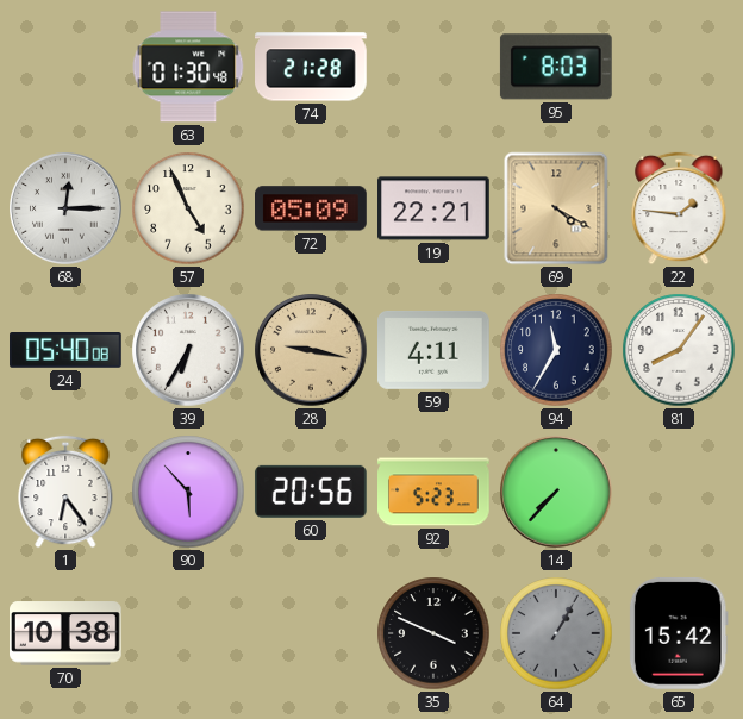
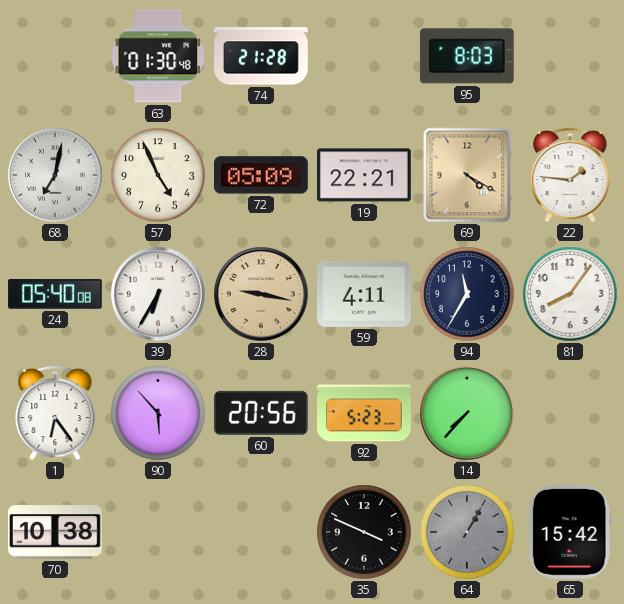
68: 12:15 -> 7:02 (55, 175)
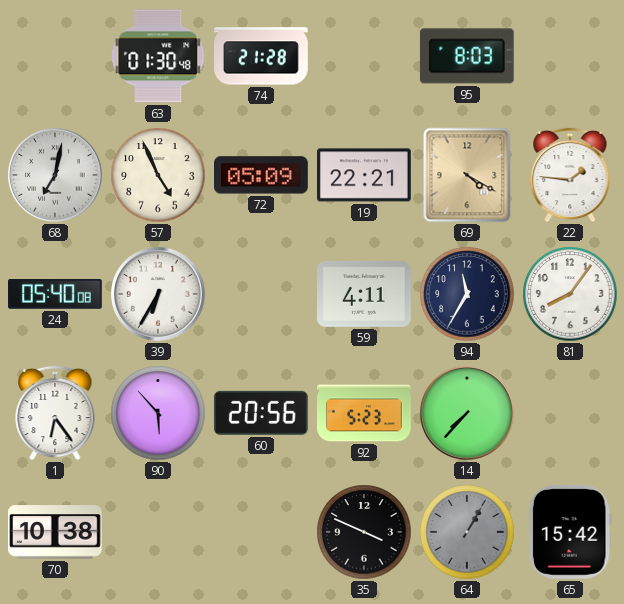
28: 9:17 -> none (261, 294)
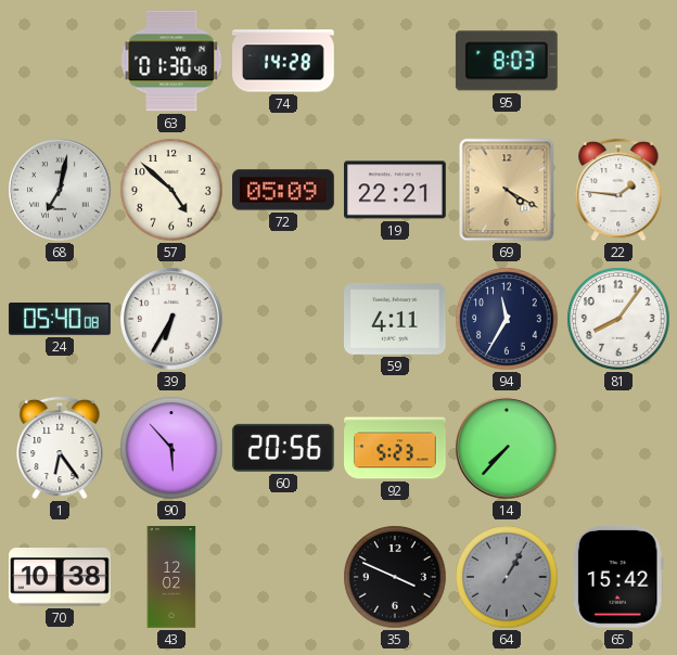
74: 21:28 -> 14:28 (284, 61)
57: 4:56 -> 4:52 (171, 190)
43: none -> 12:02 (171, 577)
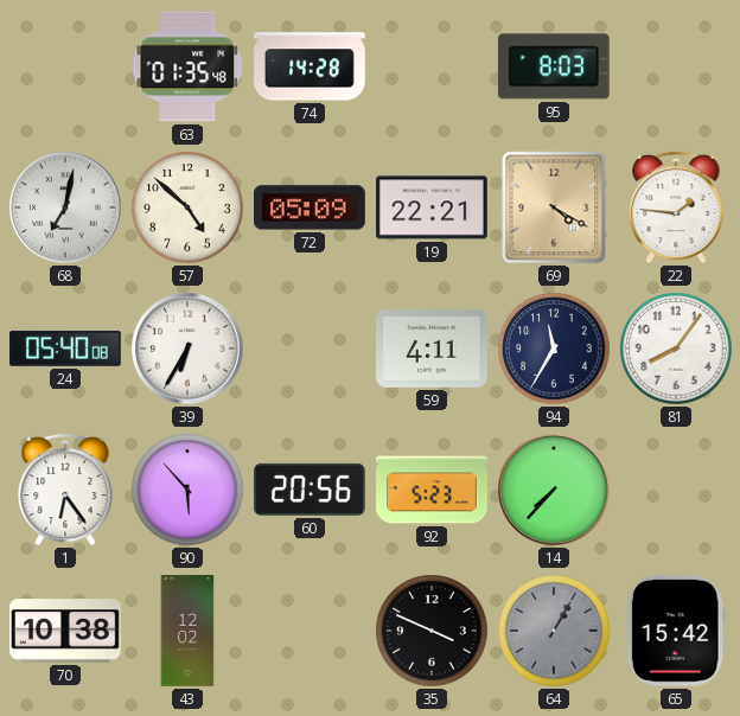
63: 01:30 -> 01:35 (187, 66)
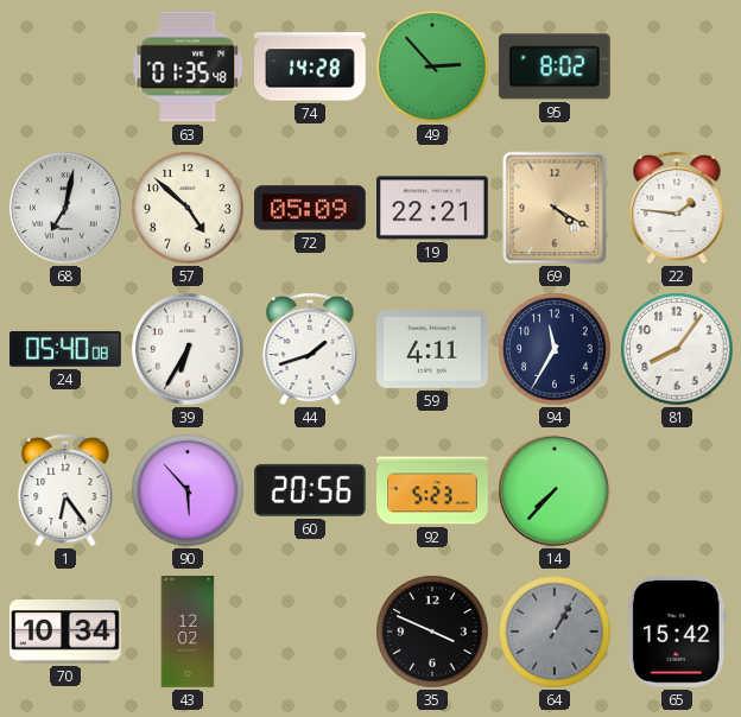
49: none -> 2:53 (432, 66)
95: 8:03 -> 8:02 (555, 66)
44: none -> 1:42 (310, 349)
70: 10:38 -> 10:34 (66, 632)
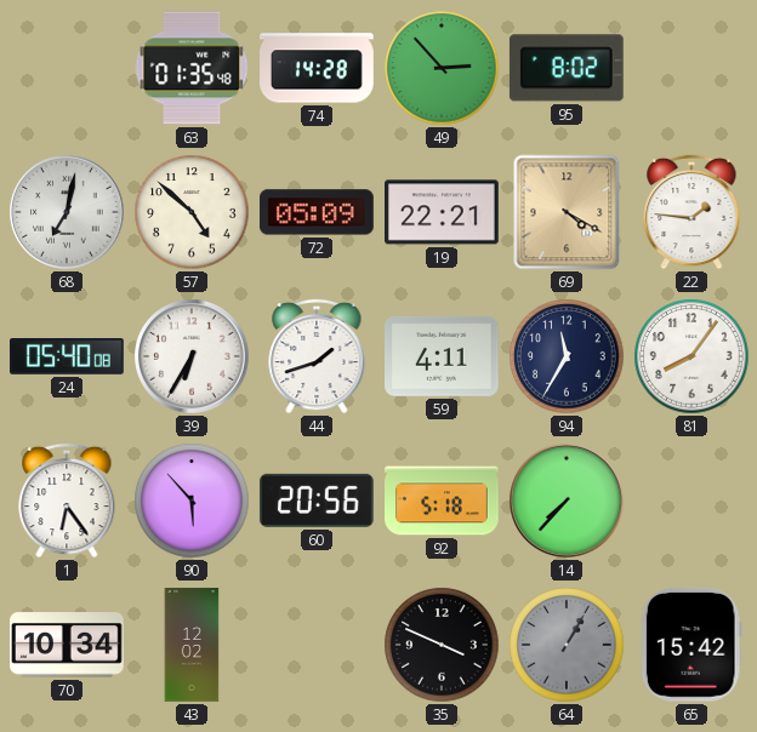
92: 5:23 -> 5:18 (443, 501)
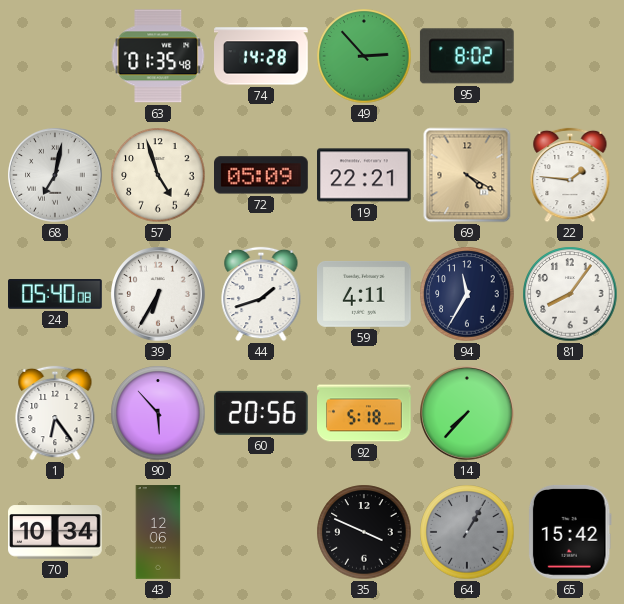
57: 4:52 -> 4:57 (158, 175)
43: 12:02 -> 12:06 (158, 532)
